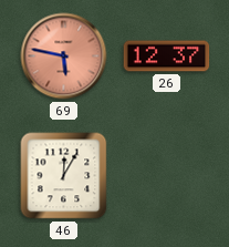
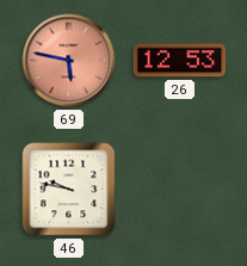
26: 12:37 -> 12:53 (180, 61)
46: 12:05 -> 9:47 (69, 190)
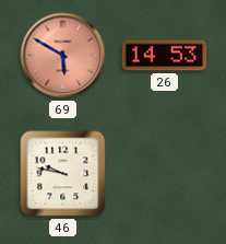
69: 5:47 -> 5:50 (63, 56)
26: 12:53 -> 14:53 (165, 56)
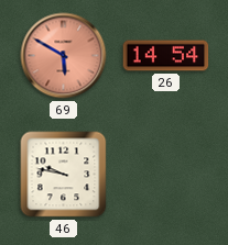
26: 14:53 -> 14:54 (166, 56)
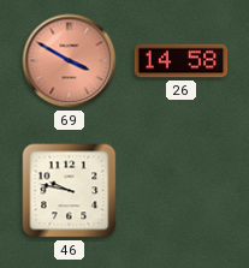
69: 5:50 -> 3:50 (70, 61)
26: 14:54 -> 14:58 (182, 61)
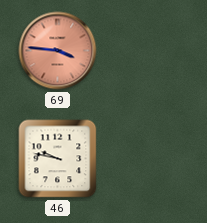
69: 3:50 -> 3:46 (58, 51)
26: 14:58 -> none (182, 61)
